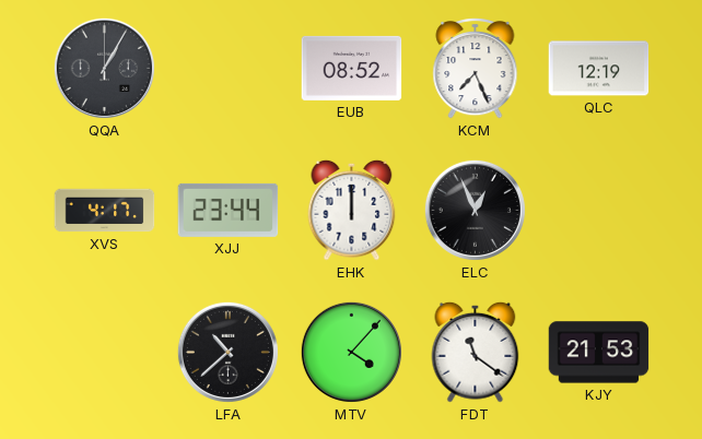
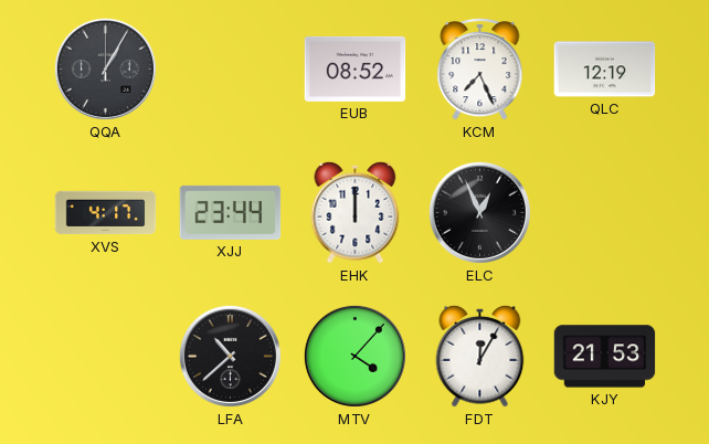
FDT: 11:21 -> 12:05 (480, 356)
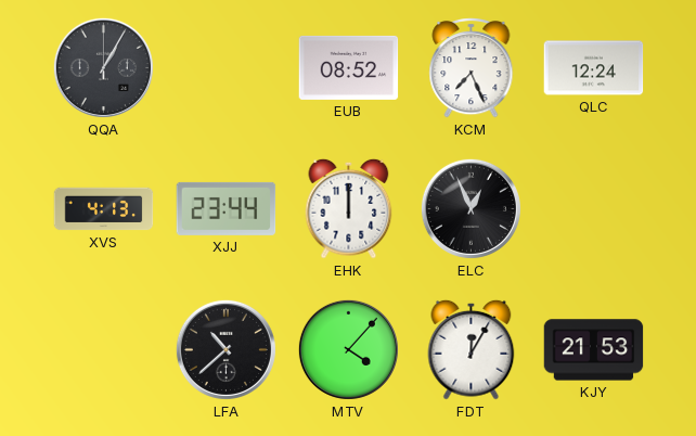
QLC: 12:19 -> 12:24 (594, 68)
XVS: 4:17 -> 4:13 (104, 209)
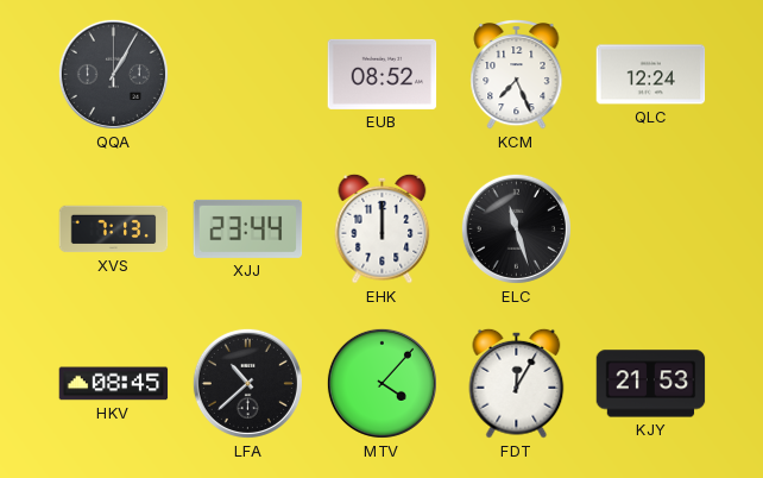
XVS: 4:13 -> 7:13 (114, 229)
ELC: 12:56 -> 11:27 (516, 228)
HKV: none -> 08:45 (114, 384)
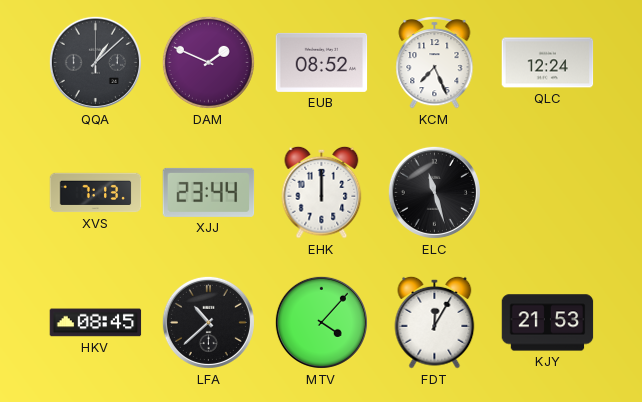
QQA: 1:05 -> 1:08 (95, 62)
DAM: none -> 1:49 (208, 62)
